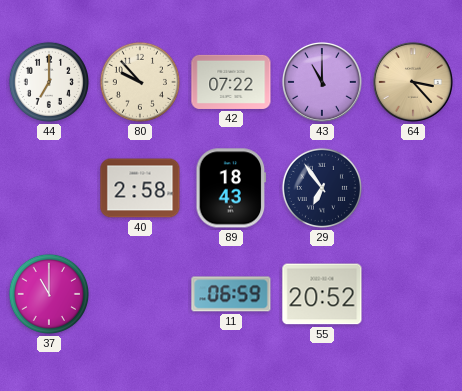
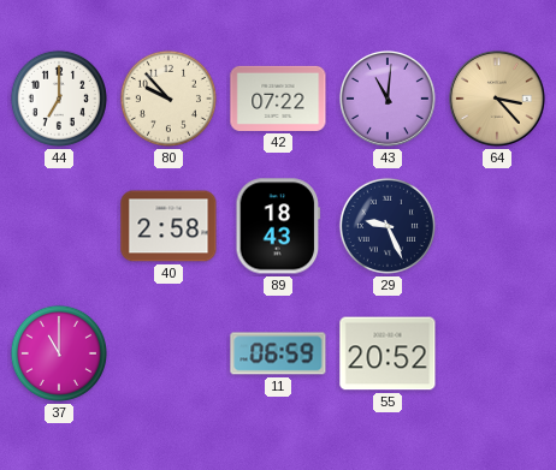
43: 11:00 -> 11:01 (388, 99)
29: 6:54 -> 9:26 (388, 226)
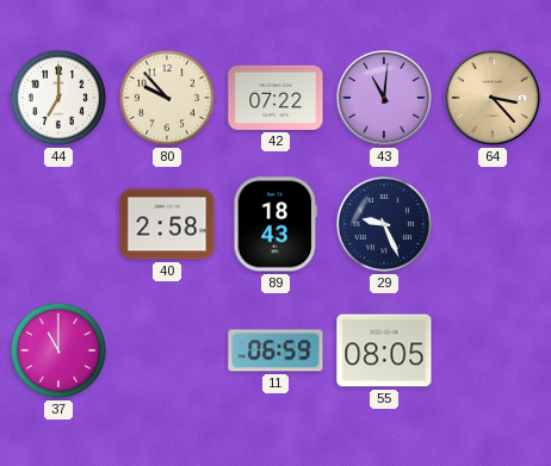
55: 20:52 -> 08:05 (384, 350)
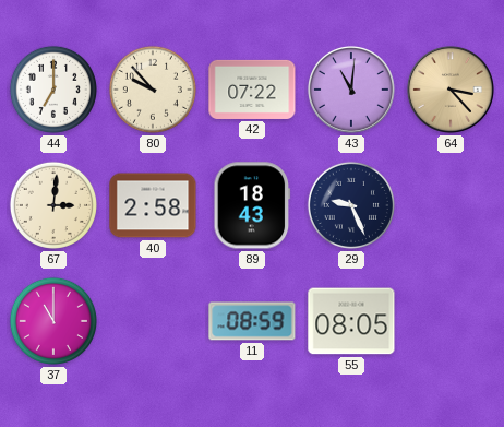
67: none -> 3:01 (53, 205)
11: 06:59 -> 08:59 (252, 321)
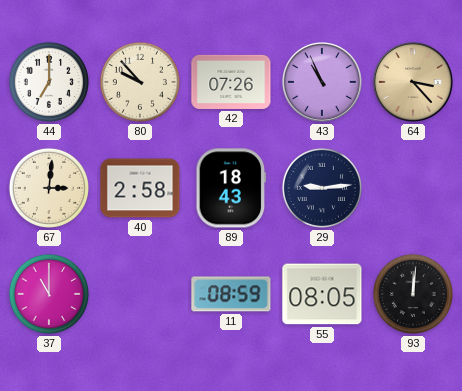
42: 07:22 -> 07:26 (231, 82)
43: 11:01 -> 10:56 (322, 82)
29: 9:26 -> 9:14 (322, 188)
93: none -> 12:01 (413, 294)
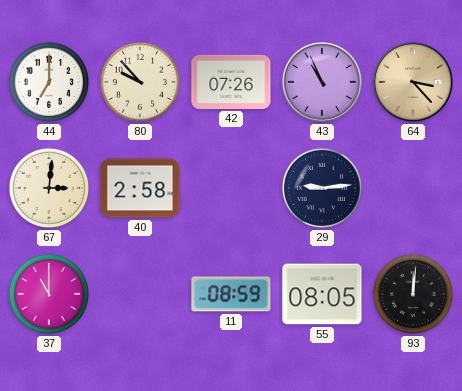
89: 18:43 -> none (231, 188)
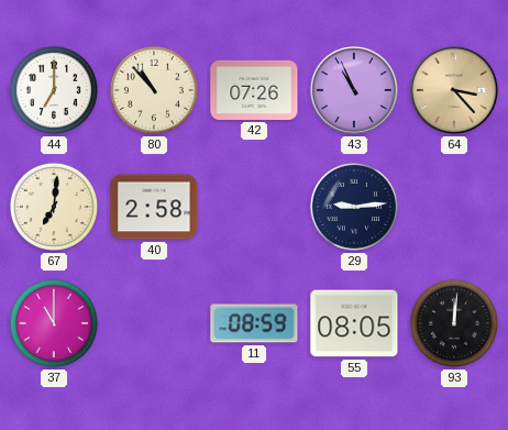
80: 9:53 -> 10:53 (154, 90)
67: 3:01 -> 7:01 (54, 207)
